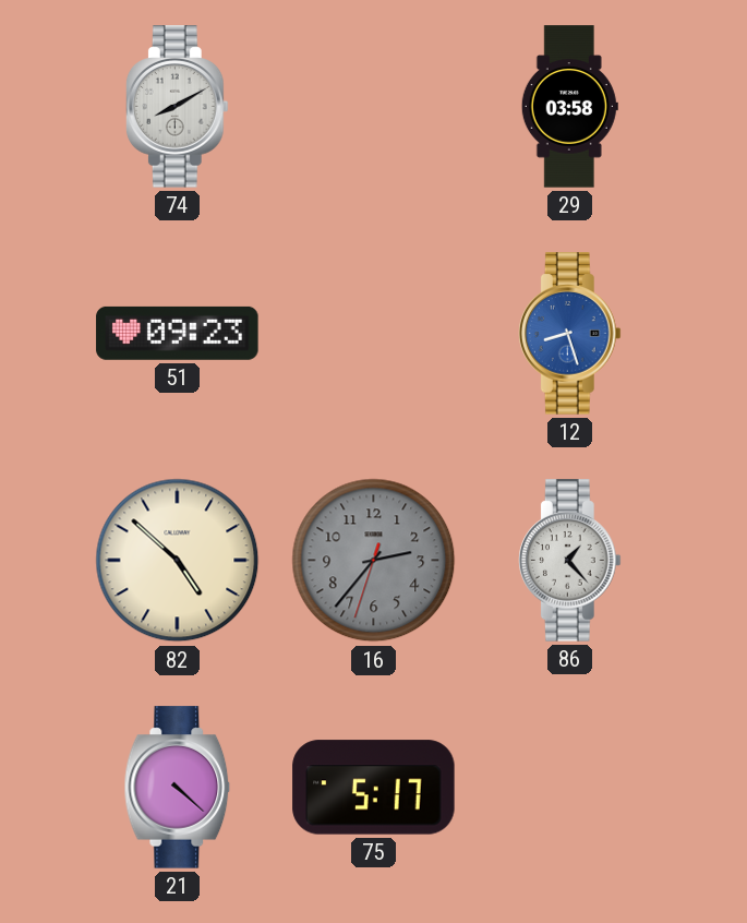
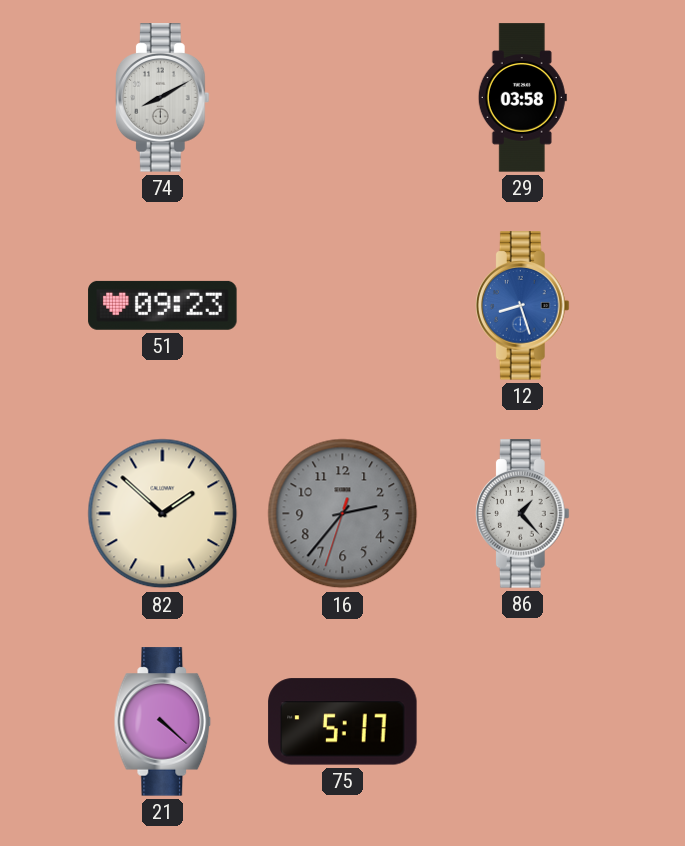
82: 4:52 -> 1:52 (163, 514)
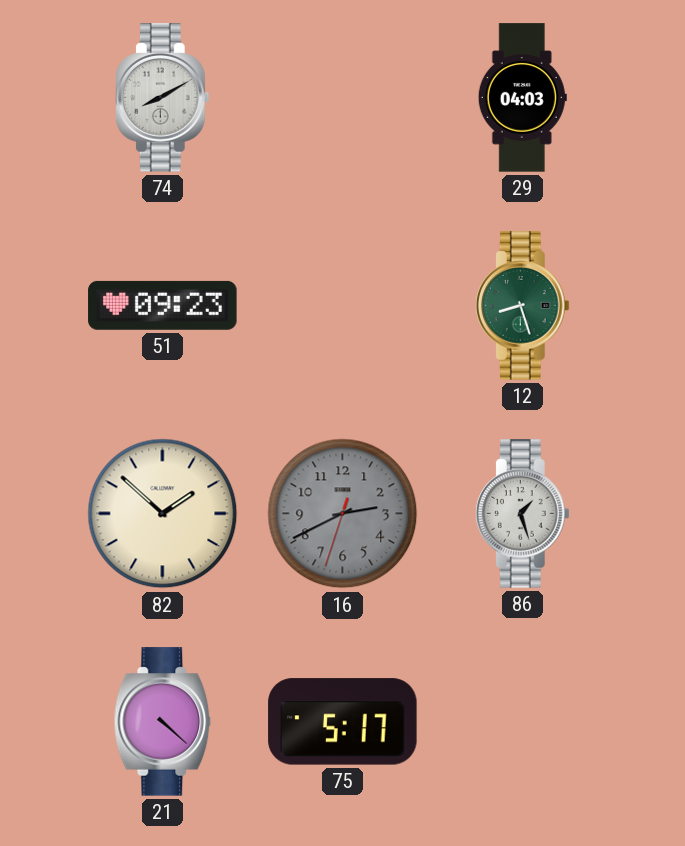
29: 03:58 -> 04:03 (522, 98)
12 dial: blue -> green (522, 306)
16: 2:36 -> 2:40 (343, 514)
86: 1:23 -> 1:27 (522, 514)
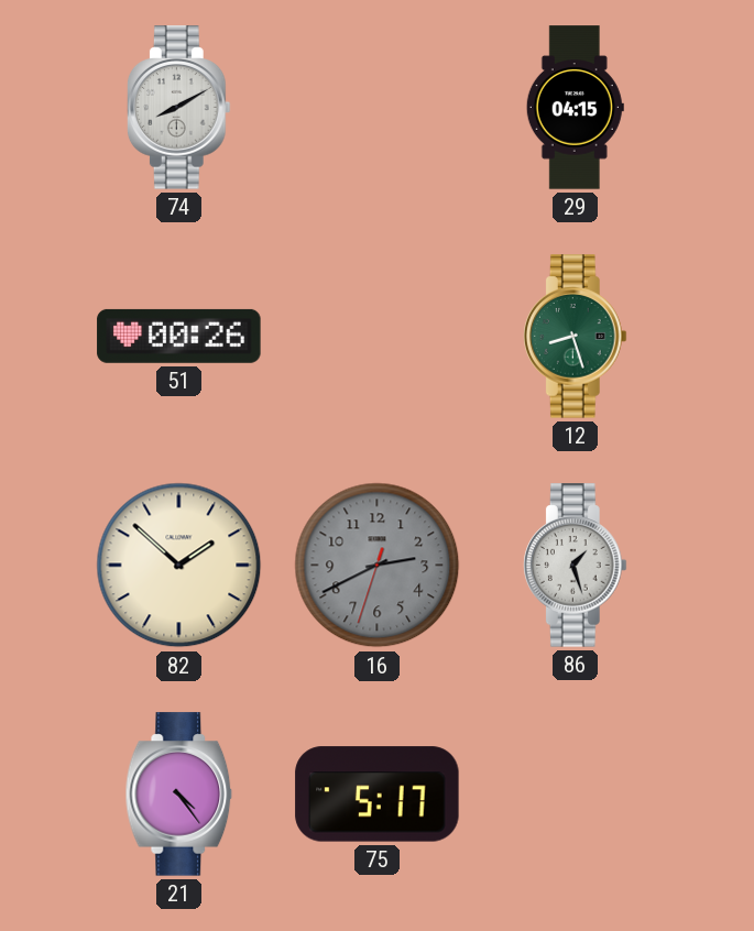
29: 04:03 -> 04:15 (575, 108)
51: 09:23 -> 00:26 (179, 336)
21: 4:22 -> 4:24 (179, 795)
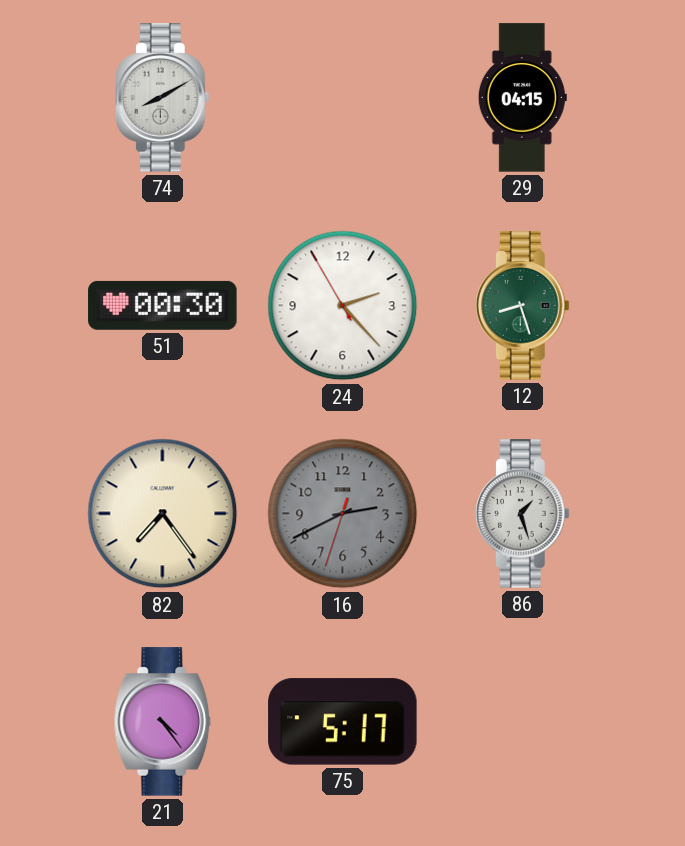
51: 00:26 -> 00:30 (163, 305)
24: none -> 2:22 (343, 306)
82: 1:52 -> 7:24 (163, 514)
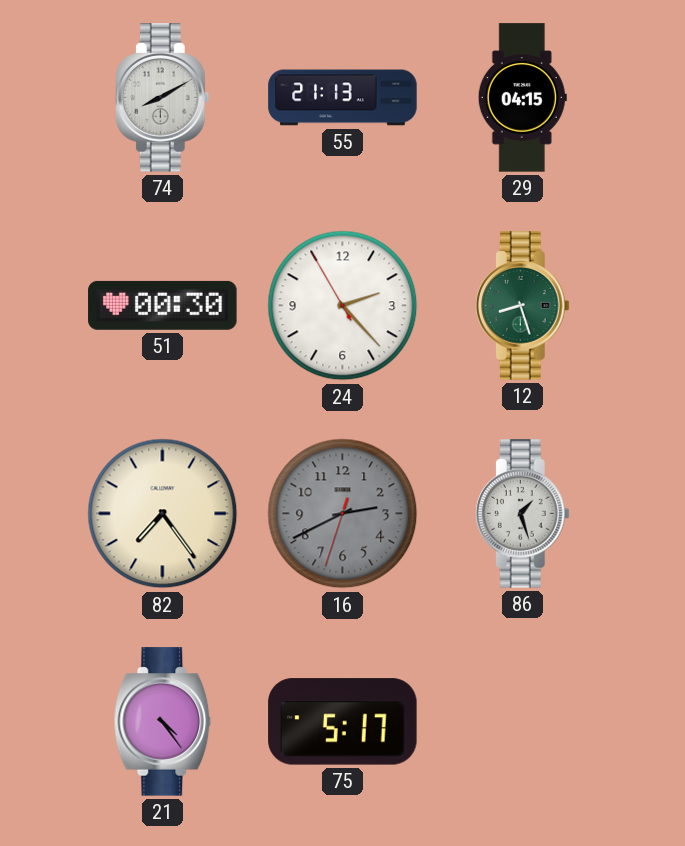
55: none -> 21:13 (343, 98)
